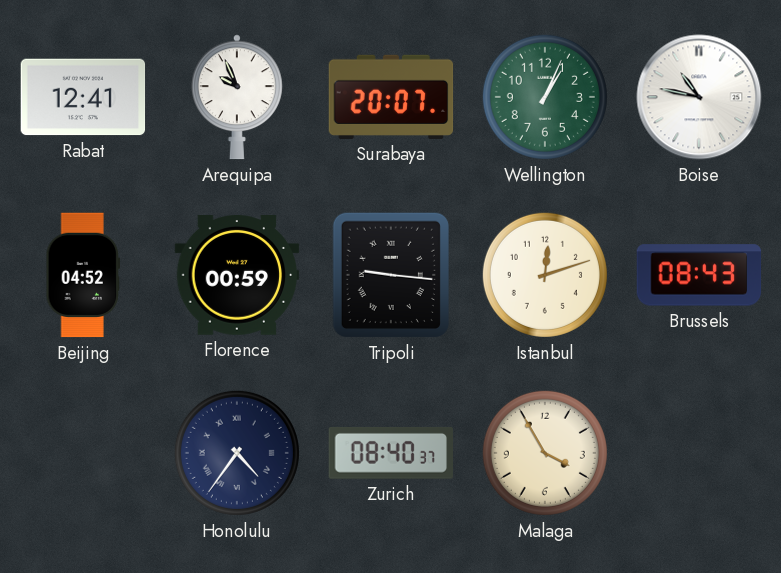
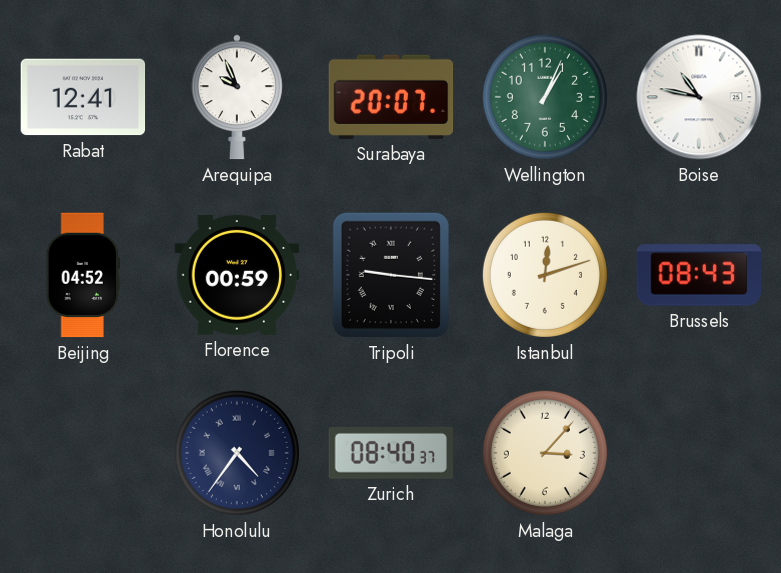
Malaga: 3:55 -> 3:07 (545, 453)
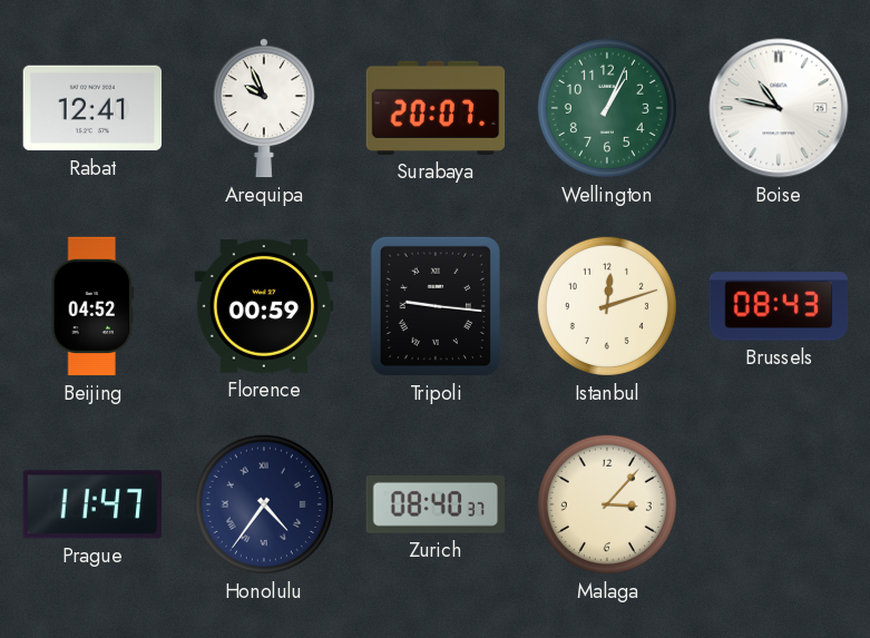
Prague: none -> 11:47 (92, 504)
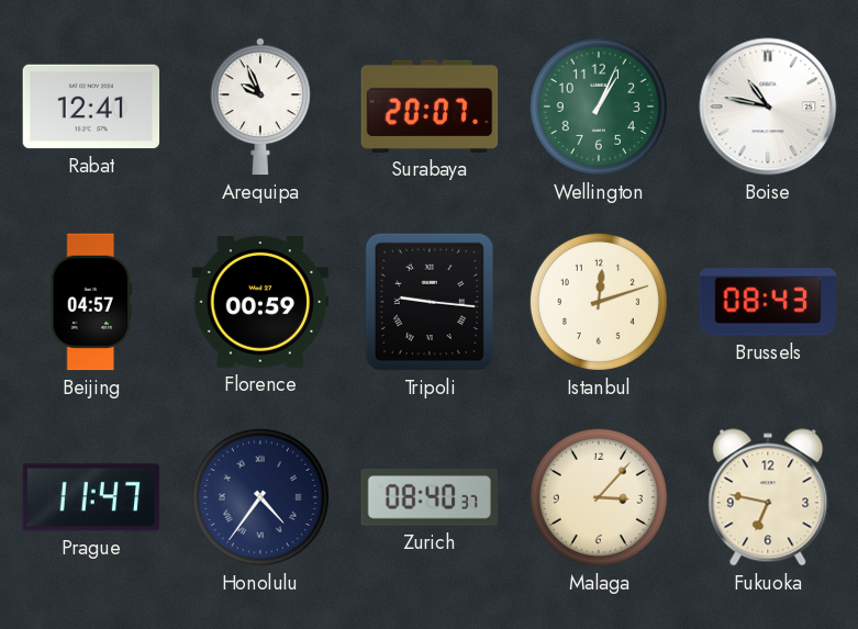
Beijing: 04:52 -> 04:57 (91, 302)
Fukuoka: none -> 6:47 (768, 497)
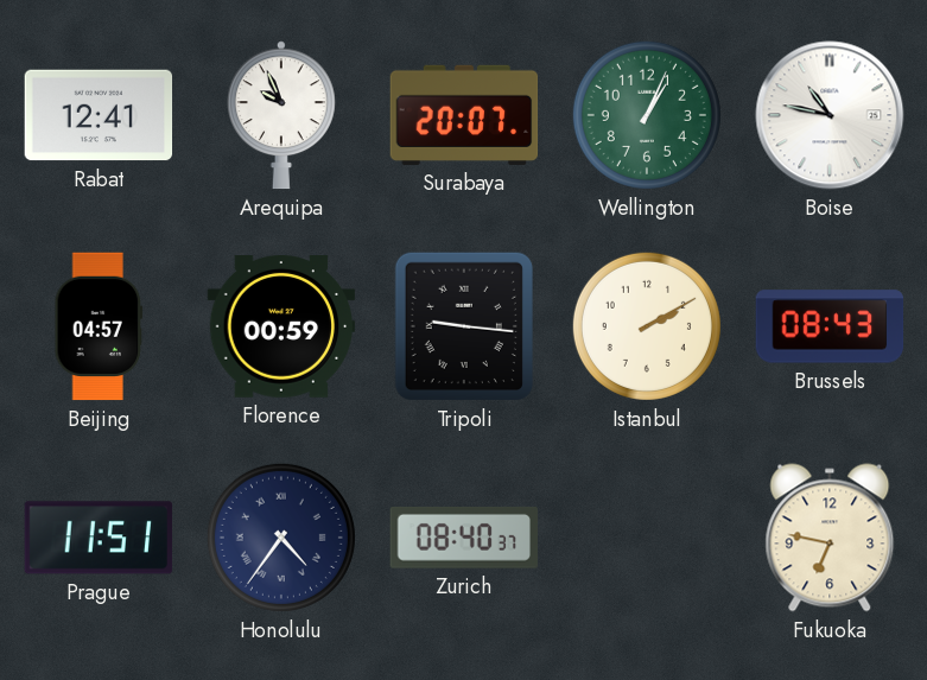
Istanbul: 12:12 -> 2:10 (647, 326)
Prague: 11:47 -> 11:51 (99, 538)
Malaga: 3:07 -> none (599, 497)
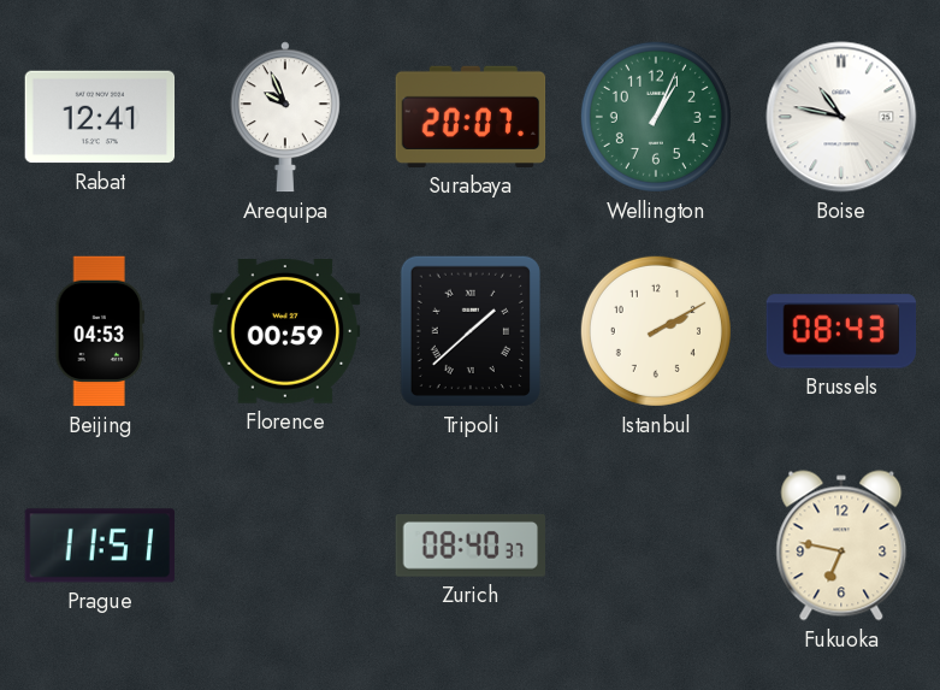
Beijing: 04:57 -> 04:53 (100, 331)
Tripoli: 9:16 -> 1:38 (471, 331)
Honolulu: 4:36 -> none (281, 538)
